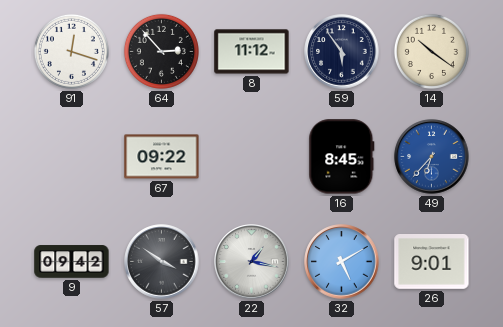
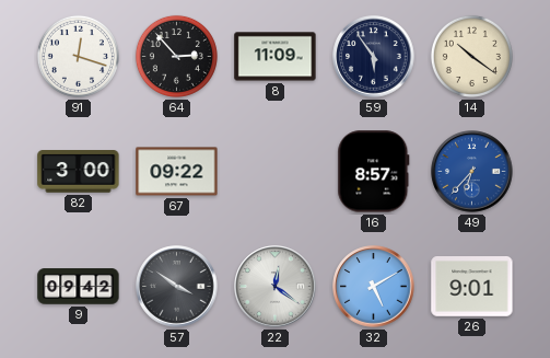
8: 11:12 -> 11:09 (276, 57)
82: none -> 3:00 (79, 172)
16: 8:45 -> 8:57 (374, 172)
22: 1:17 -> 12:21 (276, 287)
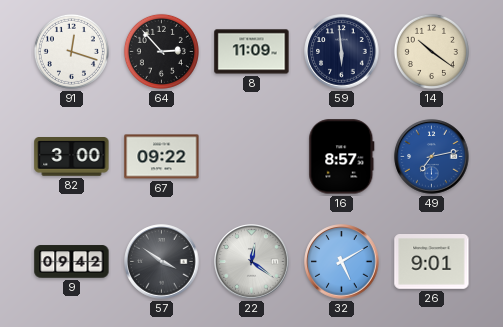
59: 5:54 -> 5:59 (342, 52)
49: 6:37 -> 7:13 (432, 157)
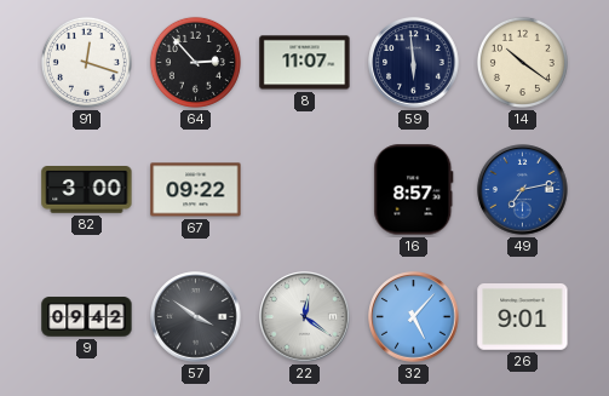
8: 11:09 -> 11:07 (305, 63)
32: 5:10 -> 5:07 (414, 317)
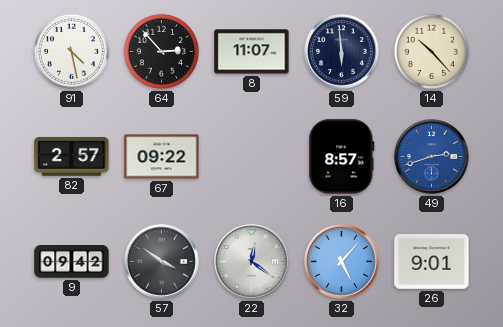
91: 12:18 -> 4:28 (71, 51)
14: 10:21 -> 10:23 (431, 51)
82: 3:00 -> 2:57 (72, 157)
49: 7:13 -> 2:42 (432, 157)
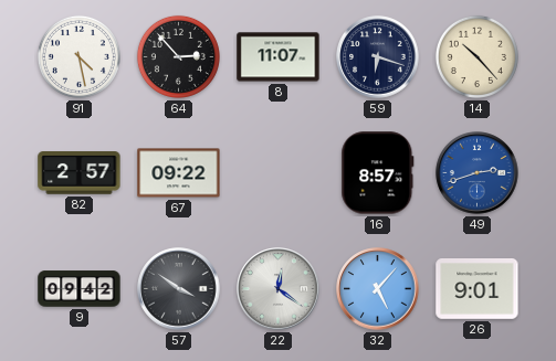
59: 5:59 -> 6:18 (378, 57)
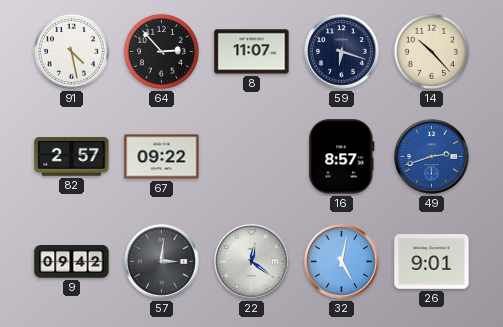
57: 3:51 -> 3:01 (162, 262)
32: 5:07 -> 5:02 (342, 262)
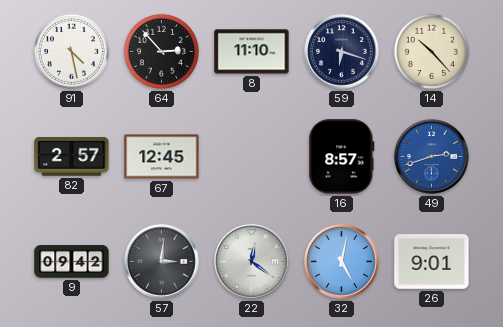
8: 11:07 -> 11:10 (252, 52)
67: 09:22 -> 12:45 (162, 157)
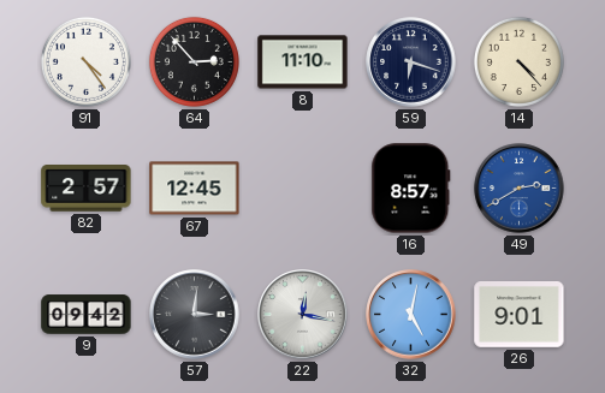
91: 4:28 -> 4:24 (85, 61)
14: 10:23 -> 4:23 (518, 61)
49: 2:42 -> 2:40 (520, 189)
22: 12:21 -> 12:17 (303, 315)
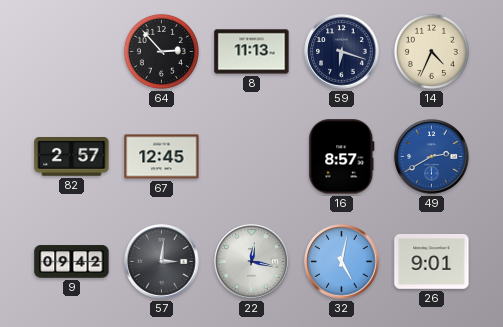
91: 4:24 -> none (85, 61)
8: 11:10 -> 11:13 (252, 52)
14: 4:23 -> 4:34 (431, 51)
